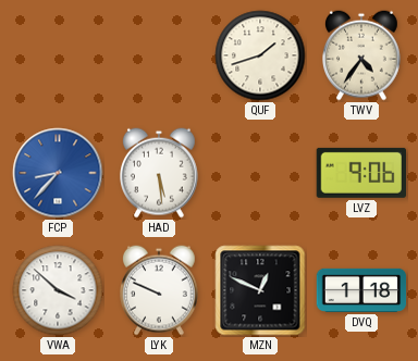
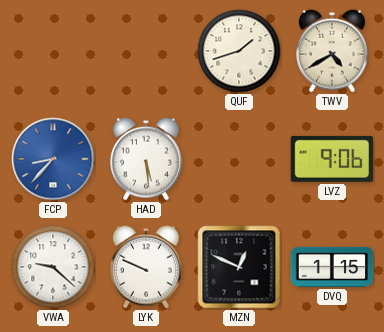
TWV: 4:36 -> 4:40 (333, 51)
VWA: 3:52 -> 9:22 (53, 267)
DVQ: 1:18 -> 1:15 (332, 267)
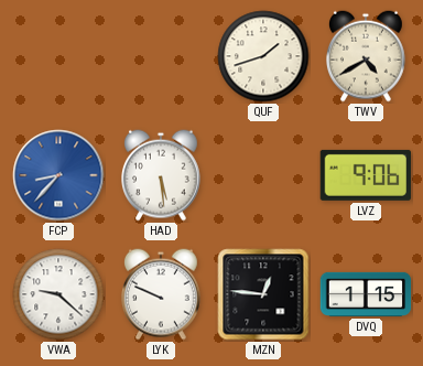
MZN: 12:49 -> 12:46 (263, 294)
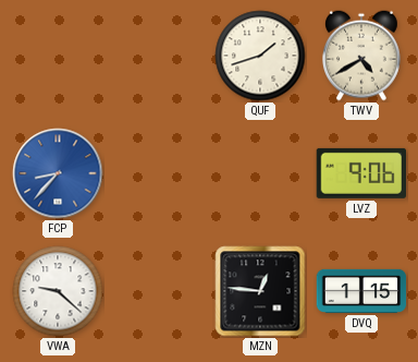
HAD: 5:29 -> none (162, 175)
LYK: 9:49 -> none (162, 294)
